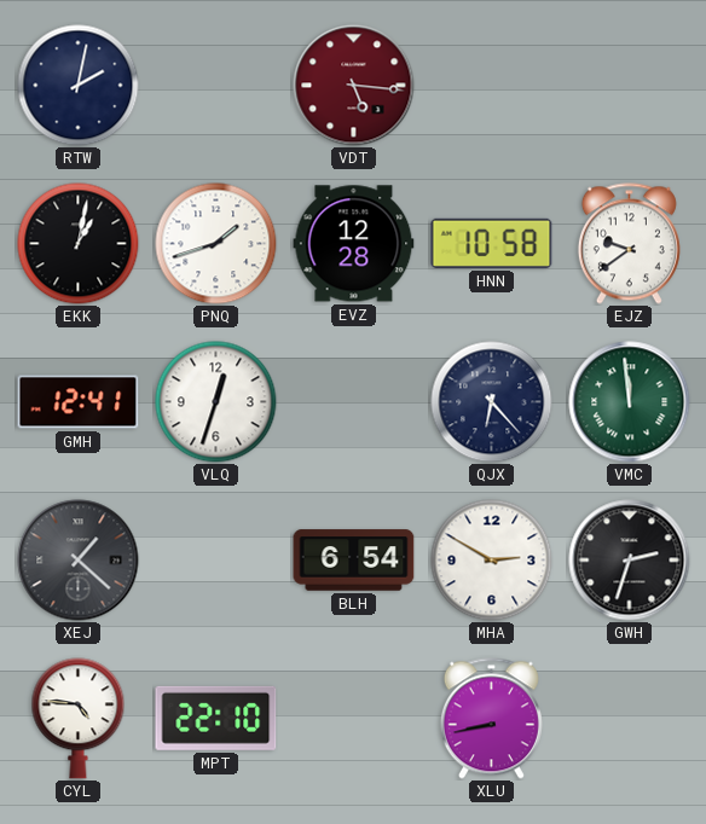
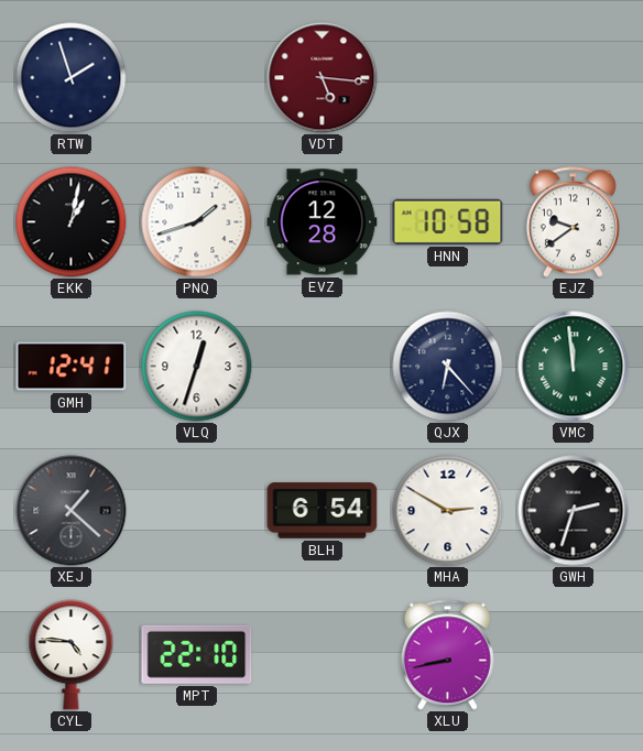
RTW: 2:02 -> 1:57 (72, 78)
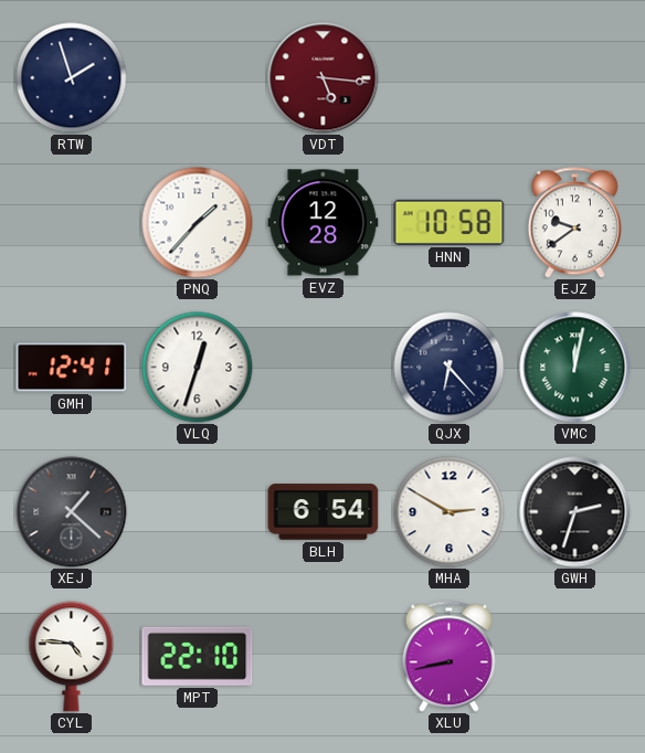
EKK: 1:02 -> none (72, 222)
PNQ: 1:42 -> 1:37 (198, 223)
VMC: 11:59 -> 12:02 (575, 368)
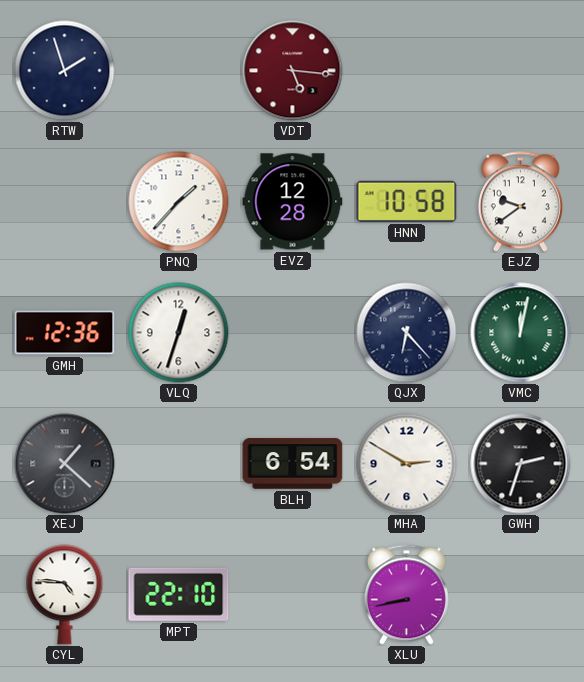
GMH: 12:41 -> 12:36 (65, 333)
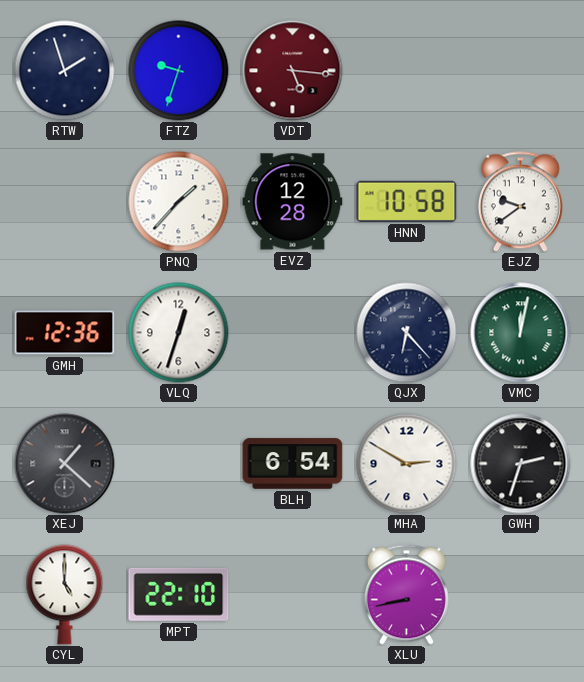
FTZ: none -> 9:33 (179, 71)
CYL: 4:46 -> 5:00 (65, 595)
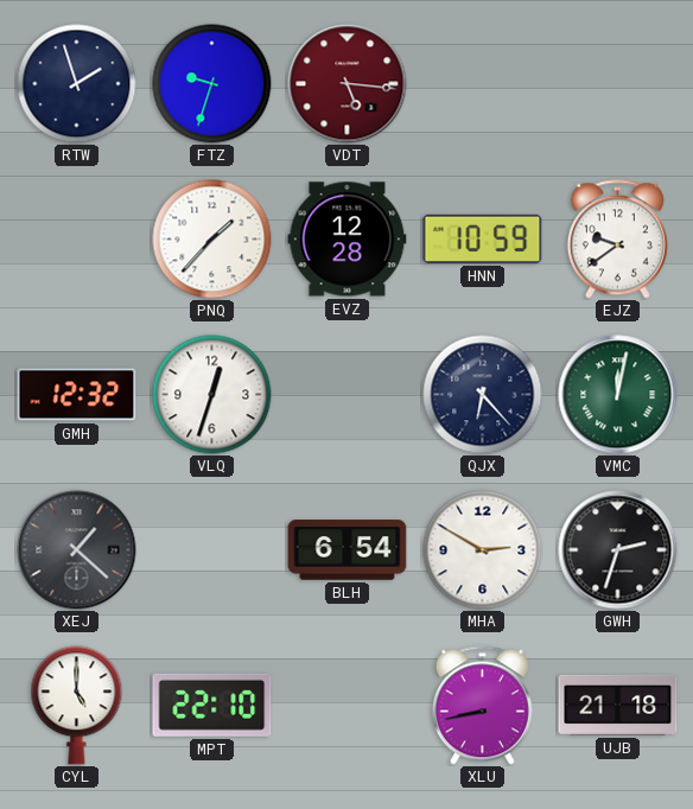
HNN: 10:58 -> 10:59 (483, 238)
GMH: 12:36 -> 12:32 (77, 395)
UJB: none -> 21:18 (618, 705)
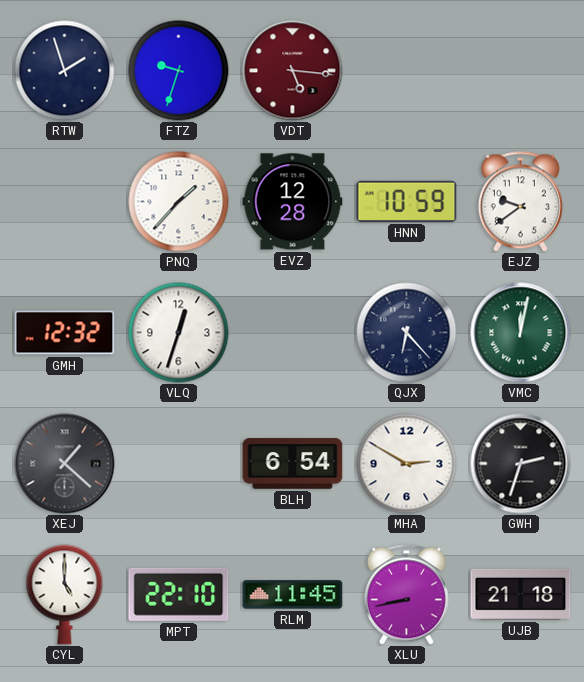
RLM: none -> 11:45 (293, 595)
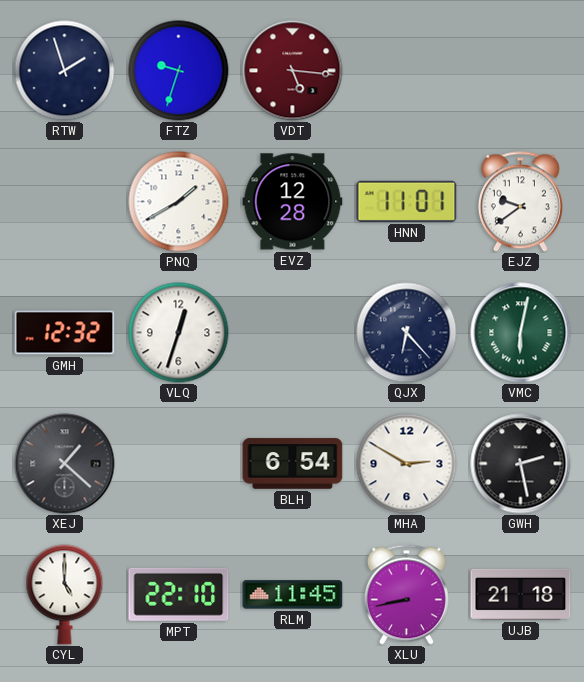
PNQ: 1:37 -> 1:40 (179, 202)
HNN: 10:59 -> 11:01 (407, 201)
VMC: 12:02 -> 6:02 (521, 333)
GWH: 2:33 -> 2:28 (521, 464)
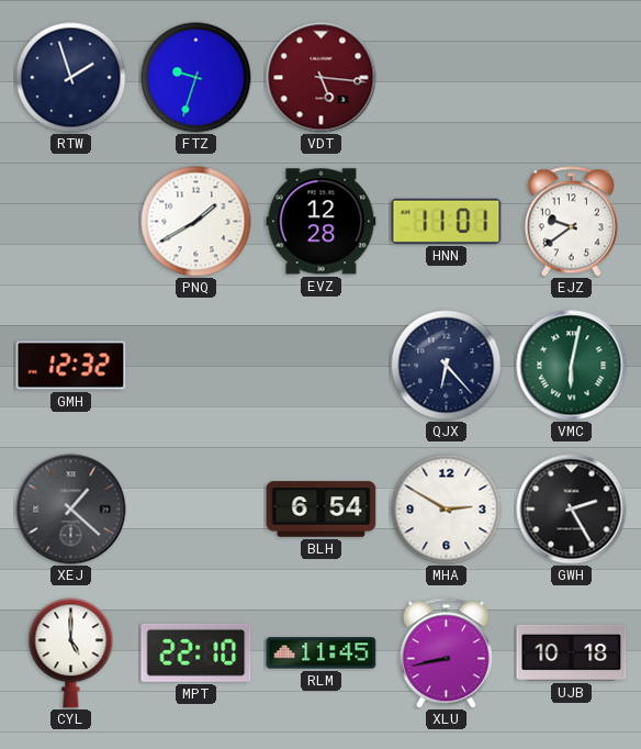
VLQ: 12:33 -> none (179, 333)
GWH: 2:28 -> 2:25 (572, 510)
UJB: 21:18 -> 10:18 (572, 652)
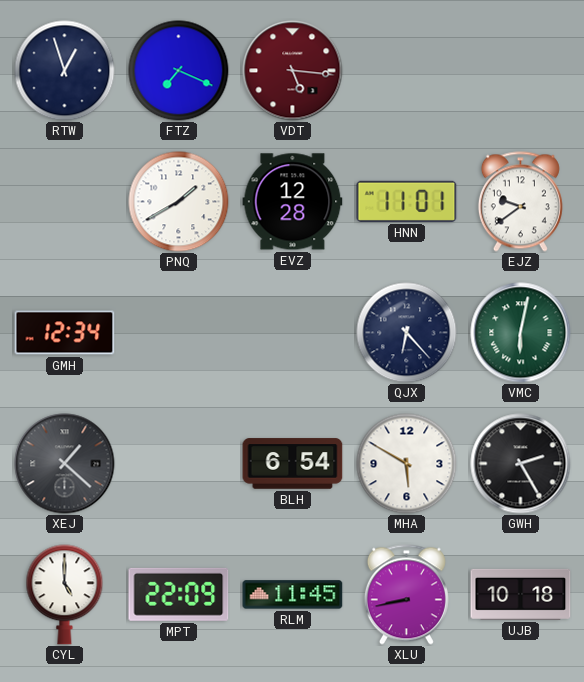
RTW: 1:57 -> 12:57 (65, 71)
FTZ: 9:33 -> 7:19 (179, 71)
GMH: 12:32 -> 12:34 (65, 333)
MHA: 2:50 -> 5:50 (407, 464)
MPT: 22:10 -> 22:09 (179, 594)
